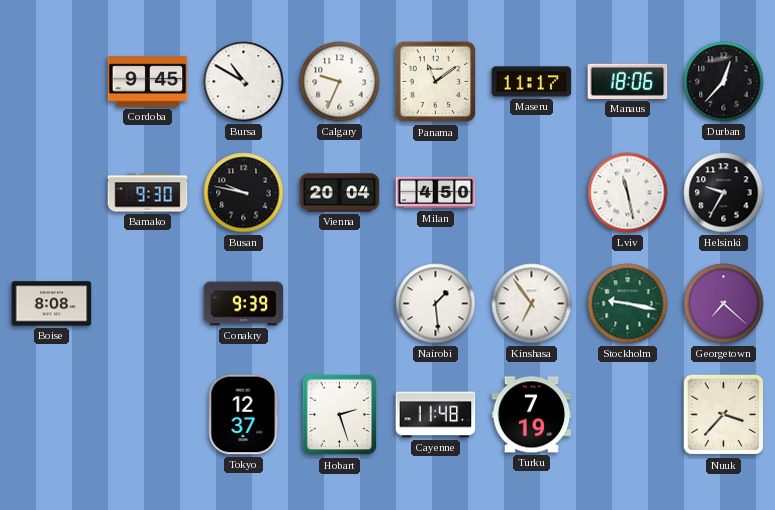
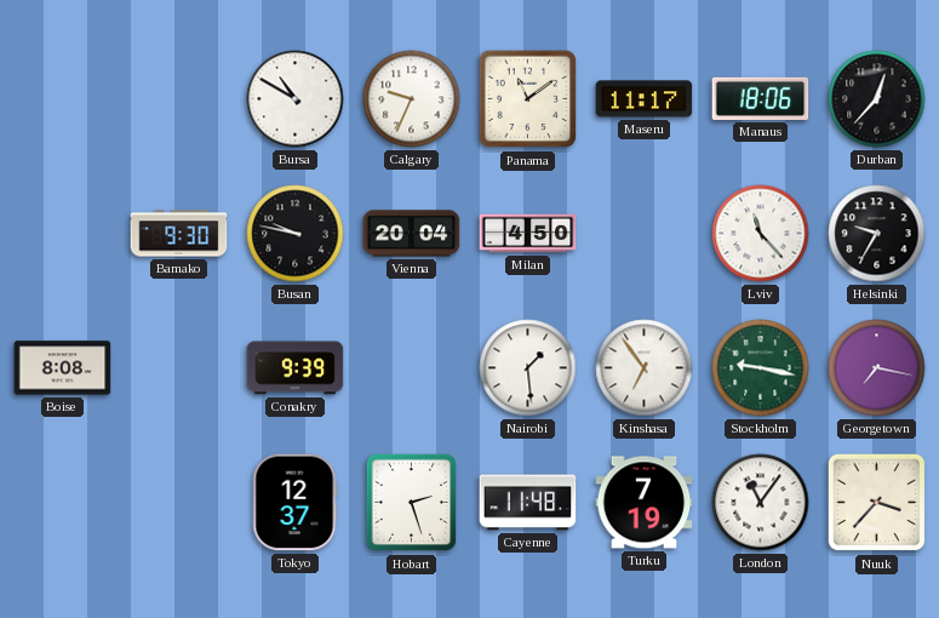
Cordoba: 9:45 -> none (148, 82)
Lviv: 11:28 -> 11:23 (761, 234)
Georgetown: 7:22 -> 7:17 (877, 368)
London: none -> 11:06 (761, 503)
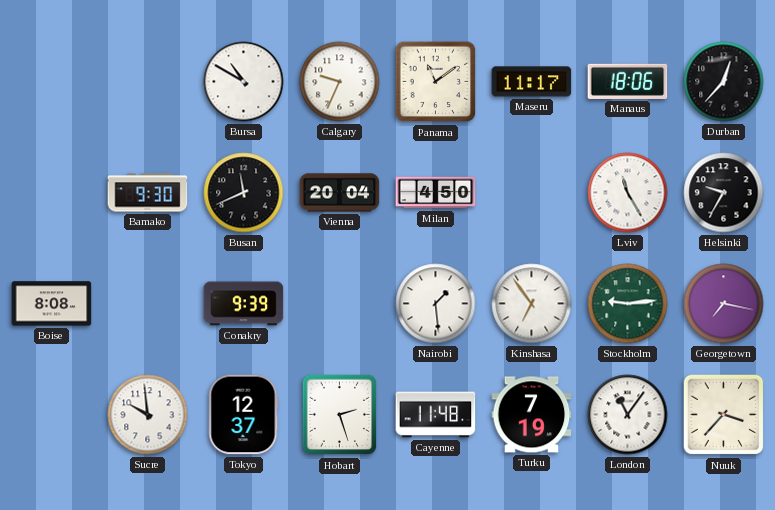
Busan: 9:47 -> 11:41 (244, 193)
Lviv: 11:23 -> 11:25 (628, 193)
Stockholm: 9:17 -> 9:14 (628, 304)
Sucre: none -> 9:59 (148, 415)
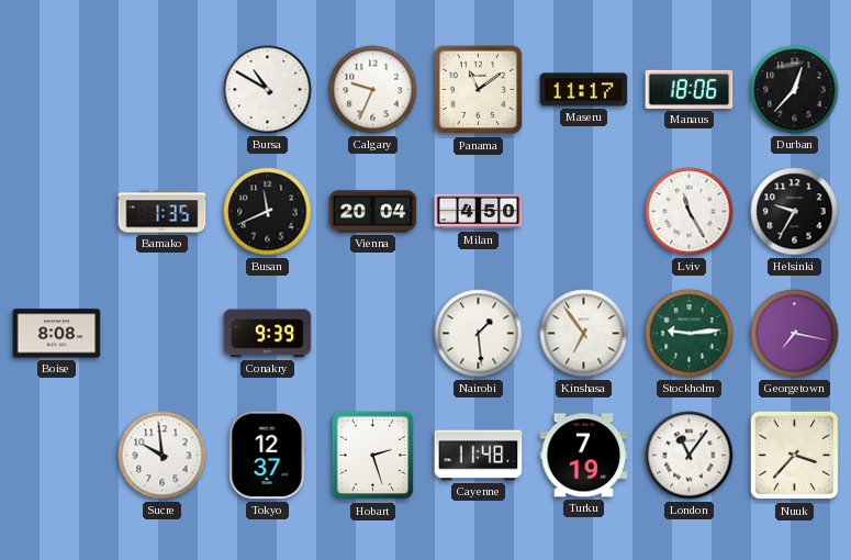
Bamako: 9:30 -> 1:35 (163, 212)
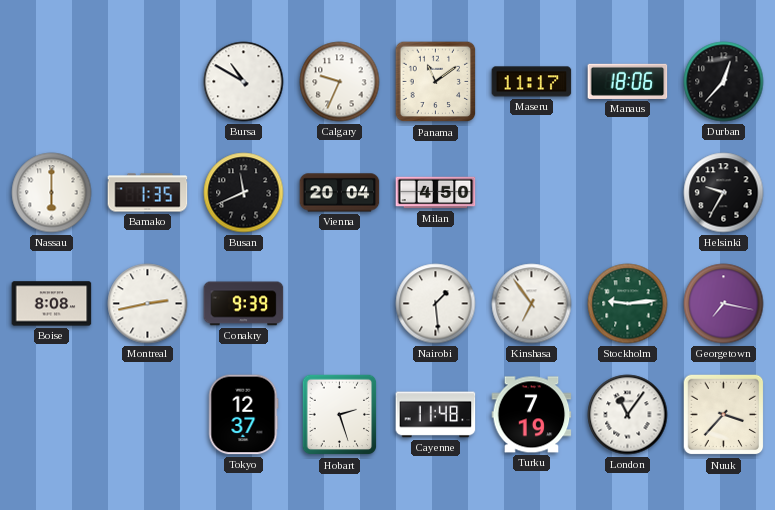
Nassau: none -> 6:00 (52, 193)
Lviv: 11:25 -> none (690, 212)
Montreal: none -> 2:43 (148, 304)
Sucre: 9:59 -> none (163, 456)
